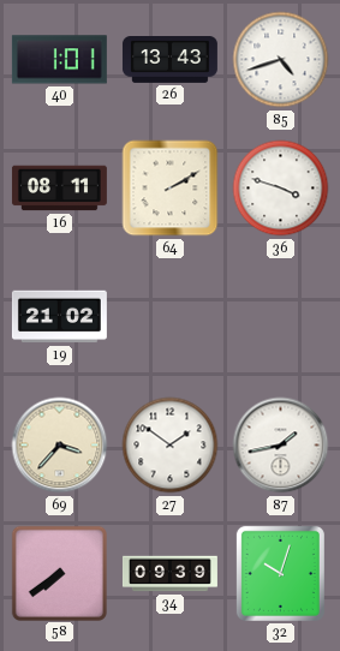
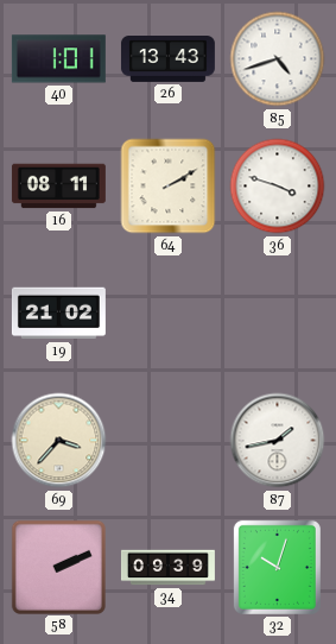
27: 1:51 -> none (171, 446)
58: 7:39 -> 2:11 (58, 567)
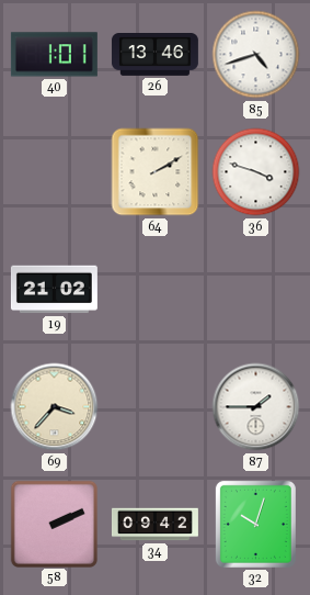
26: 13:43 -> 13:46 (154, 55)
16: 08:11 -> none (58, 187)
87: 1:43 -> 1:45 (256, 407)
34: 09:39 -> 09:42 (154, 525)
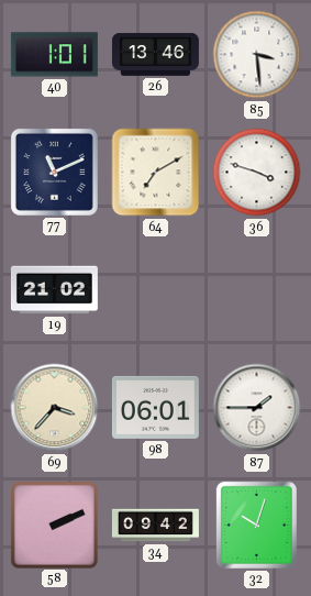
85: 4:42 -> 3:29 (257, 55)
77: none -> 11:11 (54, 172)
64: 2:10 -> 7:10 (156, 173)
98: none -> 06:01 (155, 407)
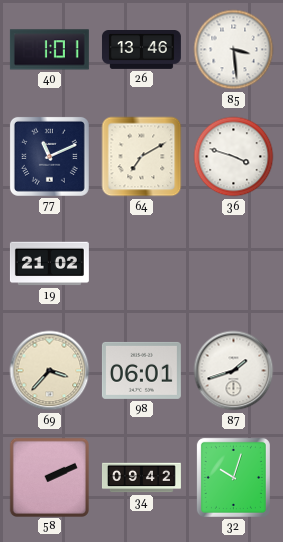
87: 1:45 -> 1:42 (234, 371)
